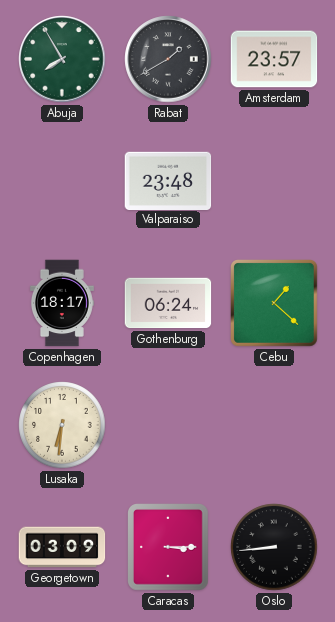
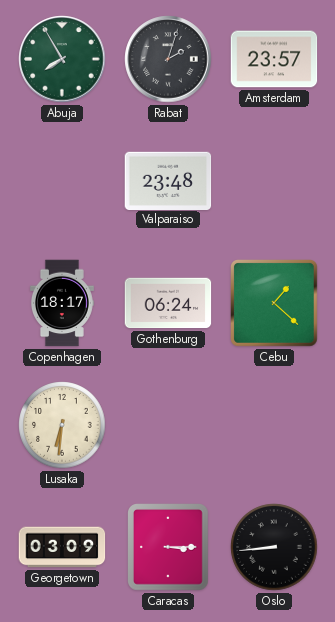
Rabat: 1:40 -> 2:03 (168, 59)
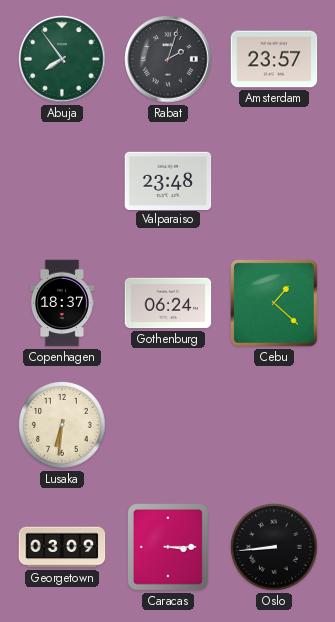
Abuja: 7:55 -> 7:54 (62, 59)
Copenhagen: 18:17 -> 18:37 (62, 303)
